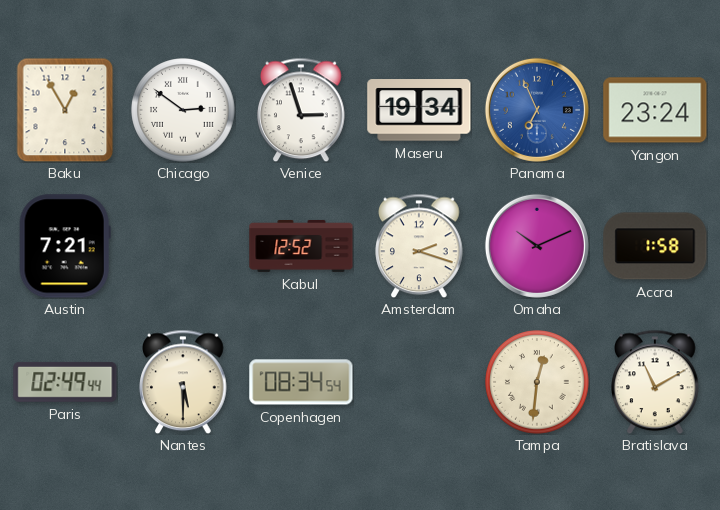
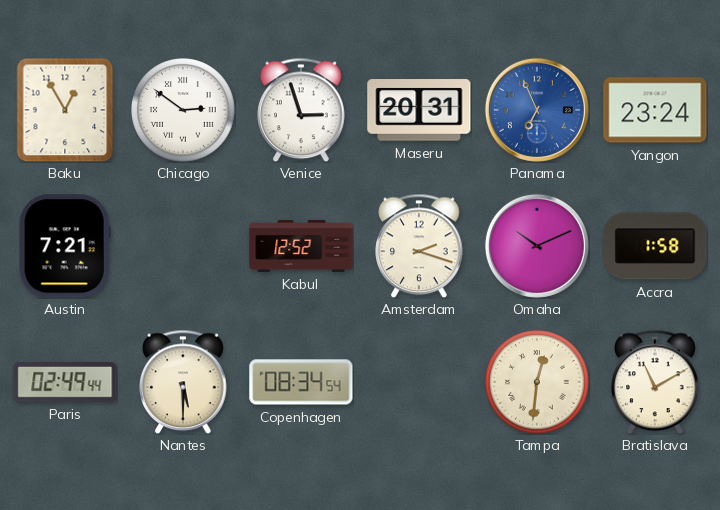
Maseru: 19:34 -> 20:31 (419, 110)
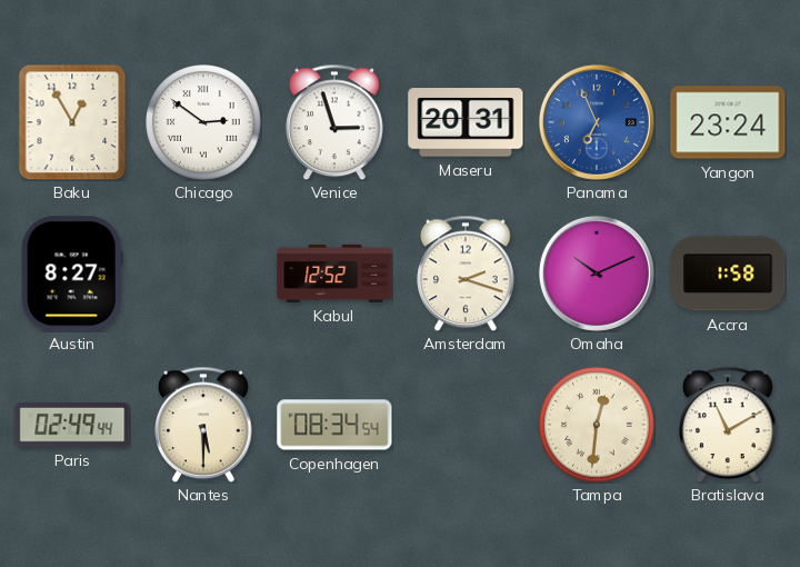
Austin: 7:21 -> 8:27 (72, 273)
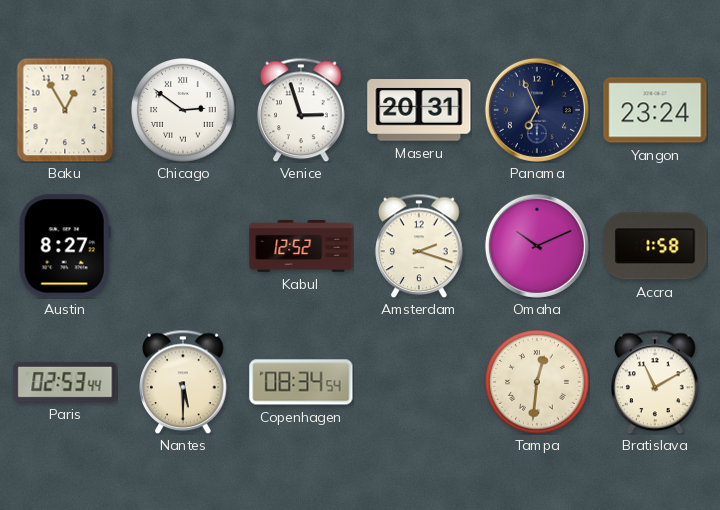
Panama dial: blue -> navy (537, 110)
Paris: 02:49 -> 02:53 (65, 382)
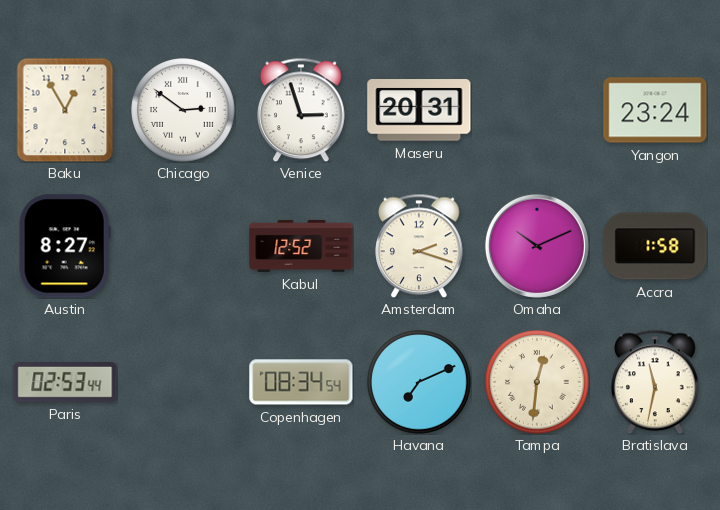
Panama: 6:56 -> none (537, 110)
Nantes: 5:30 -> none (183, 382)
Havana: none -> 7:11 (419, 382)
Bratislava: 11:10 -> 11:32 (655, 382)
